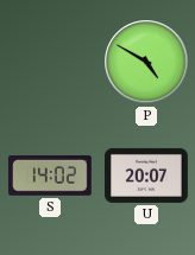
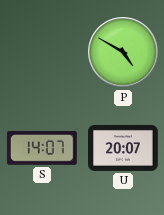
S: 14:02 -> 14:07 (42, 148)
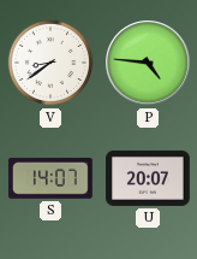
V: none -> 8:39 (50, 63)
P: 4:50 -> 4:46 (148, 63)
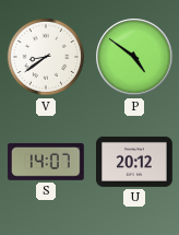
P: 4:46 -> 4:51 (134, 57)
U: 20:07 -> 20:12 (135, 162)
